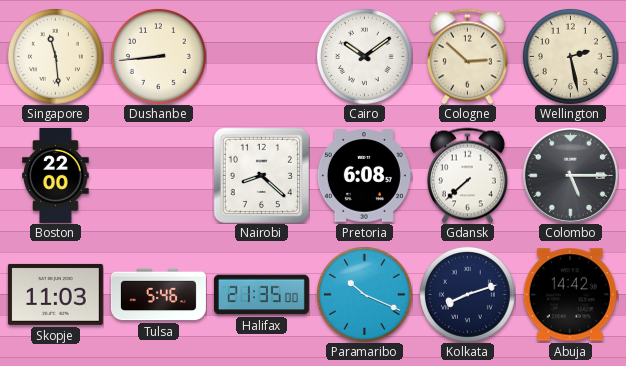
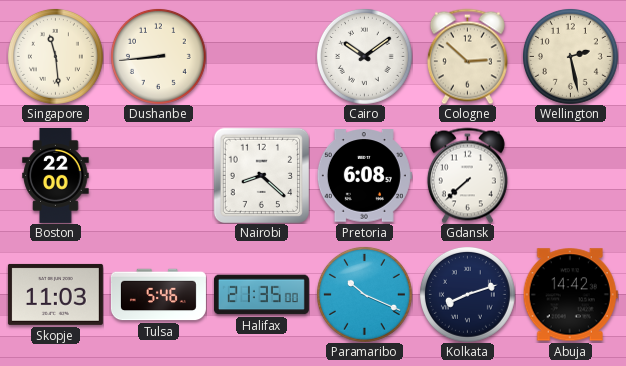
Colombo: 5:15 -> none (570, 175)
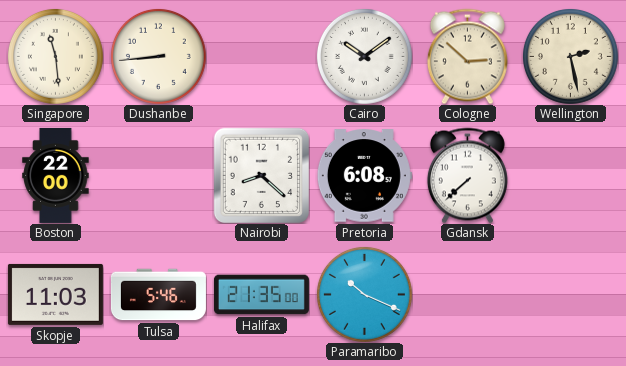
Kolkata: 8:12 -> none (467, 294)
Abuja: 14:42 -> none (570, 295)
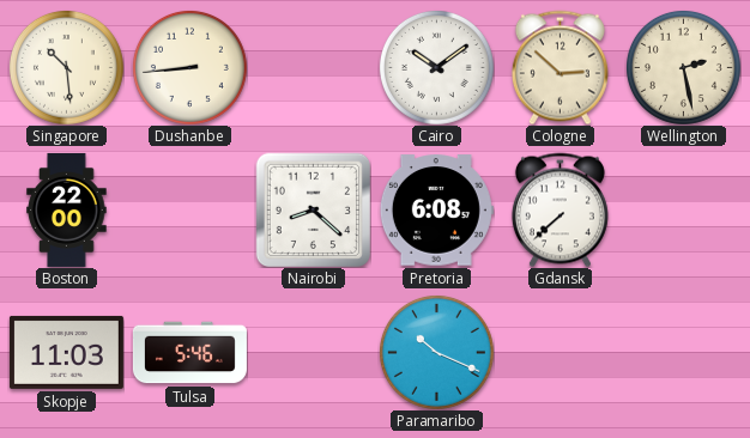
Singapore: 11:29 -> 10:29 (66, 67)
Halifax: 21:35 -> none (261, 295)
